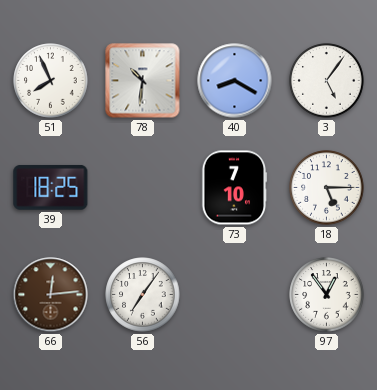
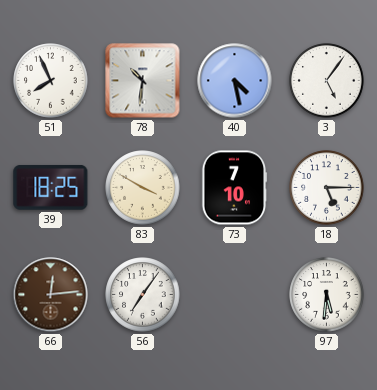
40: 8:20 -> 4:28 (235, 81)
83: none -> 3:50 (143, 188)
97: 12:54 -> 5:31 (327, 295)
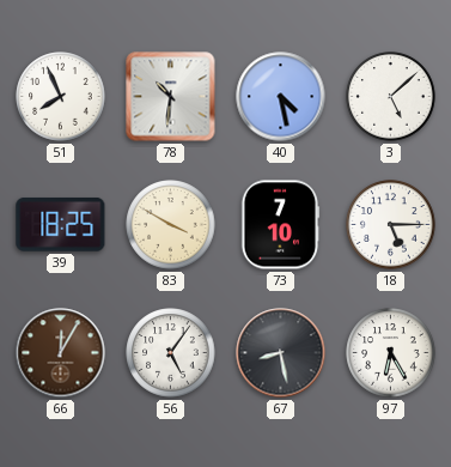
3: 5:06 -> 5:08 (391, 97)
66: 12:14 -> 12:05 (61, 353)
56: 7:06 -> 5:06 (171, 353)
67: none -> 8:28 (281, 353)
97: 5:31 -> 6:25 (391, 353)
